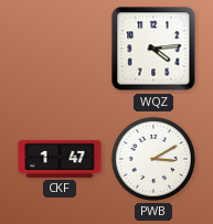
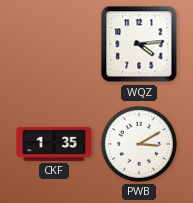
CKF: 1:47 -> 1:35 (54, 144)
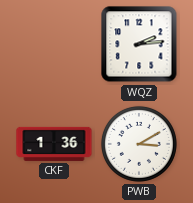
WQZ: 4:14 -> 2:14 (139, 44)
CKF: 1:35 -> 1:36 (54, 144)
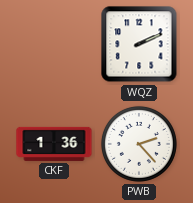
WQZ: 2:14 -> 2:11 (139, 44)
PWB: 3:10 -> 2:23 (139, 144)
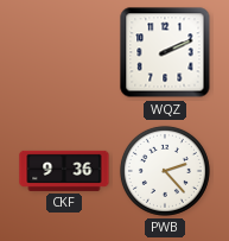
CKF: 1:36 -> 9:36 (64, 171)
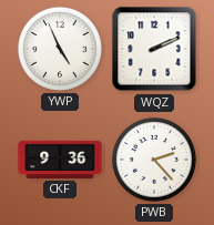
YWP: none -> 4:56 (60, 49)
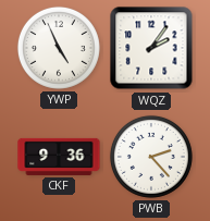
WQZ: 2:11 -> 2:06 (151, 48)
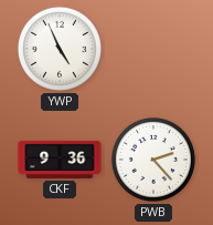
WQZ: 2:06 -> none (151, 48)
